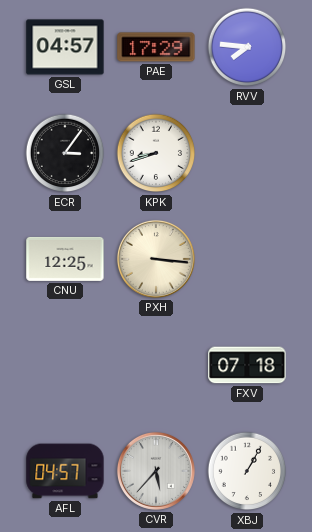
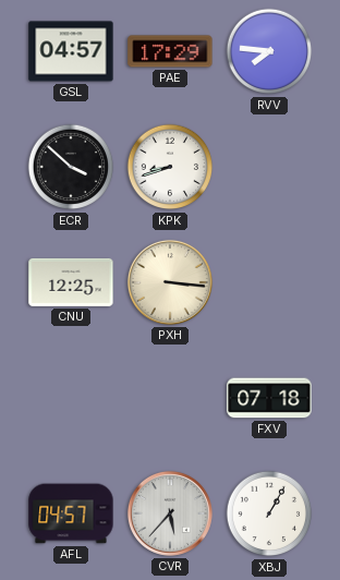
ECR: 3:06 -> 3:52 (71, 167)
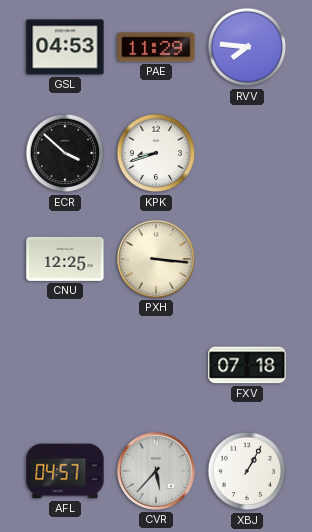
GSL: 04:57 -> 04:53 (65, 47)
PAE: 17:29 -> 11:29 (156, 47)
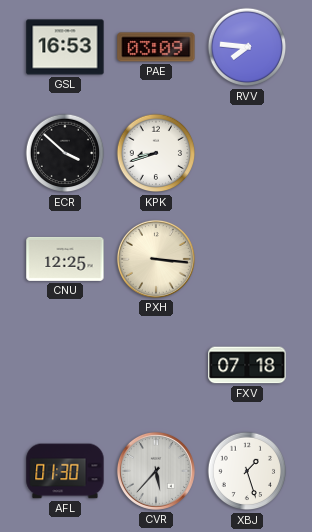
GSL: 04:53 -> 16:53 (65, 47)
PAE: 11:29 -> 03:09 (156, 47)
AFL: 04:57 -> 01:30 (65, 471)
XBJ: 1:05 -> 1:27 (247, 471)
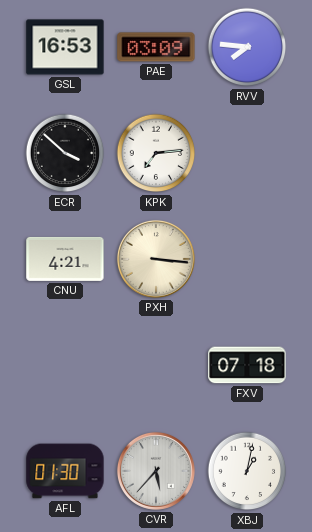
KPK: 8:42 -> 7:14 (156, 153)
CNU: 12:25 -> 4:21 (65, 259)
XBJ: 1:27 -> 1:02 (247, 471)
